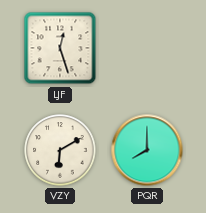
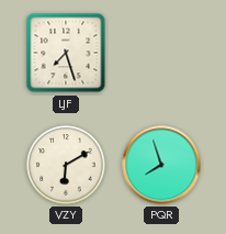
LJF: 12:27 -> 7:27 (66, 53)
PQR: 8:00 -> 7:57 (161, 165)
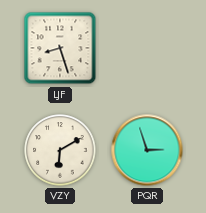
LJF: 7:27 -> 8:27 (60, 48)
PQR: 7:57 -> 2:57 (147, 150)
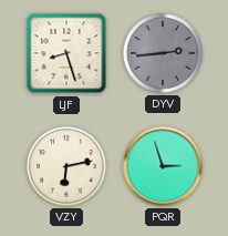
DYV: none -> 2:44 (163, 53)
VZY: 6:10 -> 6:13 (66, 166)
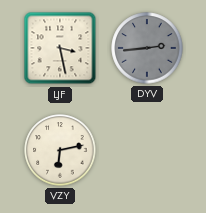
LJF: 8:27 -> 3:28 (60, 48)
PQR: 2:57 -> none (163, 166)
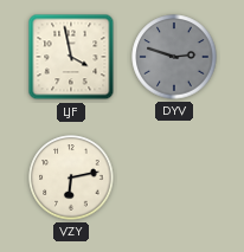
LJF: 3:28 -> 3:58 (71, 57)
DYV: 2:44 -> 2:48 (174, 57)
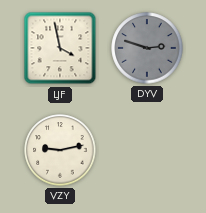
VZY: 6:13 -> 9:13 (60, 150)
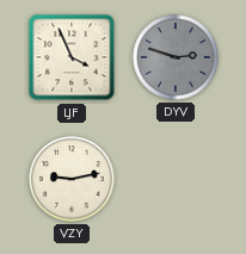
LJF: 3:58 -> 3:56 (72, 57)
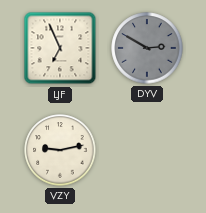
LJF: 3:56 -> 6:56 (60, 48)
DYV: 2:48 -> 2:50 (147, 48)
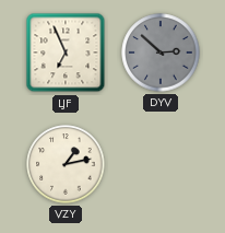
DYV: 2:50 -> 2:52 (161, 53)
VZY: 9:13 -> 1:13 (66, 164)
